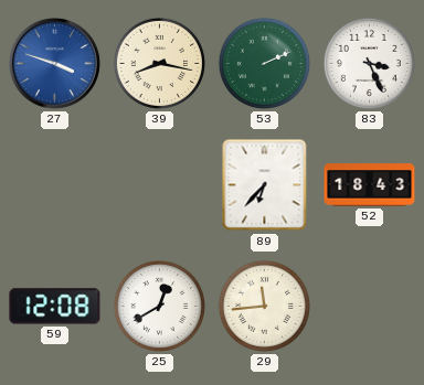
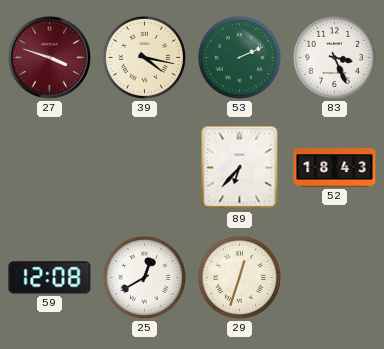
27 dial: blue -> burgundy (49, 57)
39: 8:17 -> 4:17 (144, 57)
29: 11:44 -> 12:33 (239, 277)
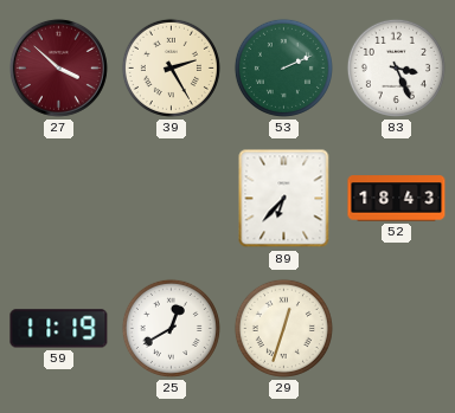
27: 3:48 -> 3:52 (58, 67)
39: 4:17 -> 2:25 (171, 67)
59: 12:08 -> 11:19 (59, 329)
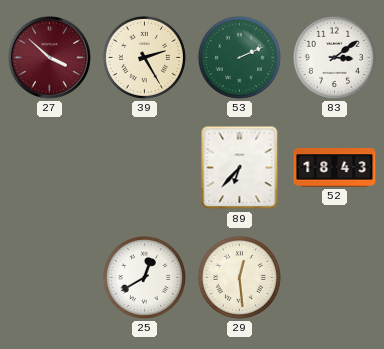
83: 3:26 -> 3:09 (334, 57)
59: 11:19 -> none (59, 329)
29: 12:33 -> 12:29 (239, 277)
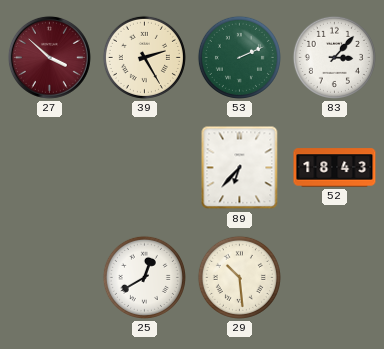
83: 3:09 -> 3:07 (334, 57)
29: 12:29 -> 10:29 (239, 277)
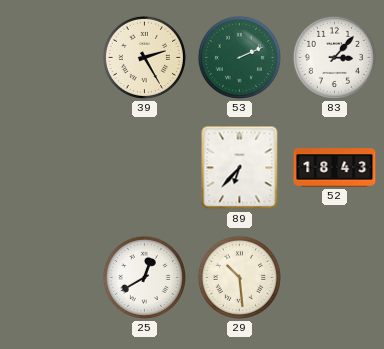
27: 3:52 -> none (49, 57)
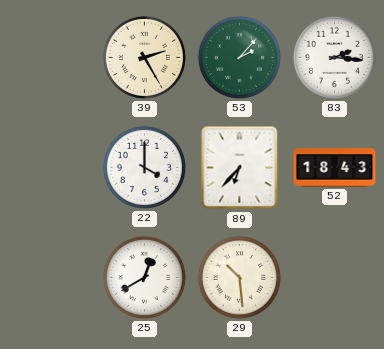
53: 2:11 -> 2:07 (239, 57)
83: 3:07 -> 2:16 (334, 57)
22: none -> 4:00 (144, 167)
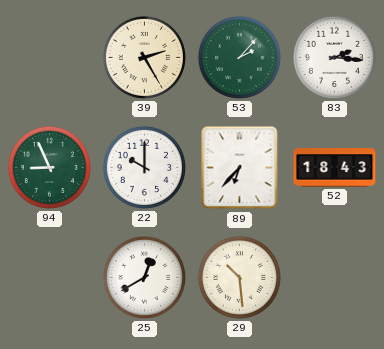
94: none -> 8:56 (49, 167)
22: 4:00 -> 10:00 (144, 167)
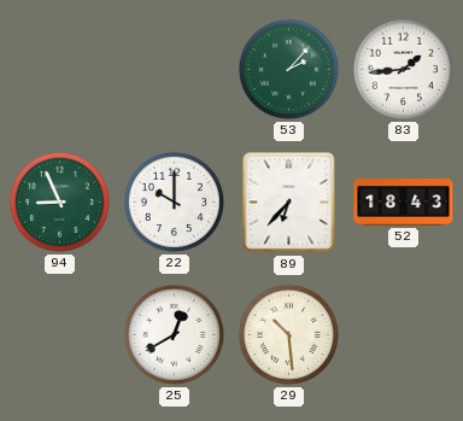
39: 2:25 -> none (144, 57)
83: 2:16 -> 1:44 (403, 69)
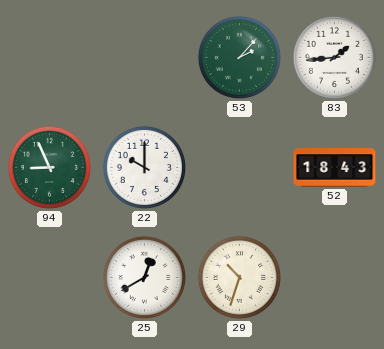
89: 6:37 -> none (289, 203)
29: 10:29 -> 10:33 (239, 277)
